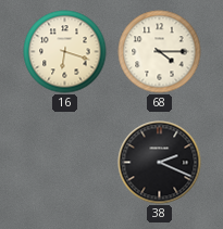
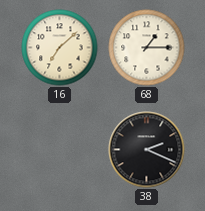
16: 6:18 -> 7:08 (60, 48)
68: 4:15 -> 1:15 (147, 48)
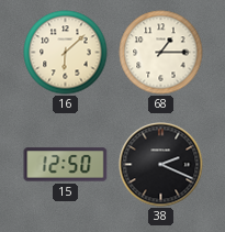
16: 7:08 -> 6:08 (66, 53)
15: none -> 12:50 (66, 165)
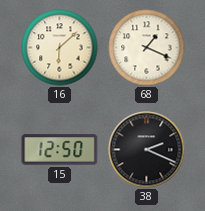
68: 1:15 -> 1:19 (147, 48)
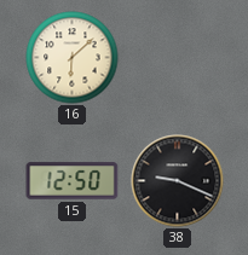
68: 1:19 -> none (147, 48)
38: 2:19 -> 9:19 (178, 181)
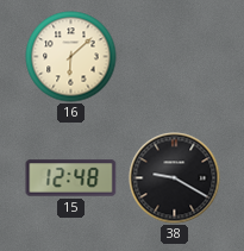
15: 12:50 -> 12:48 (71, 178)
38: 9:19 -> 9:20 (175, 178)
